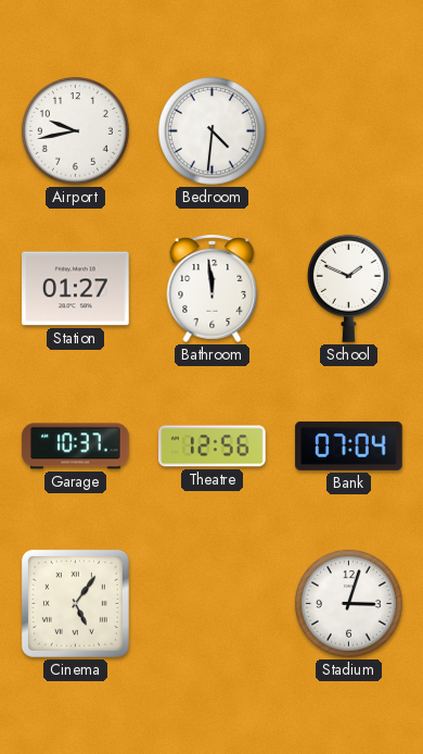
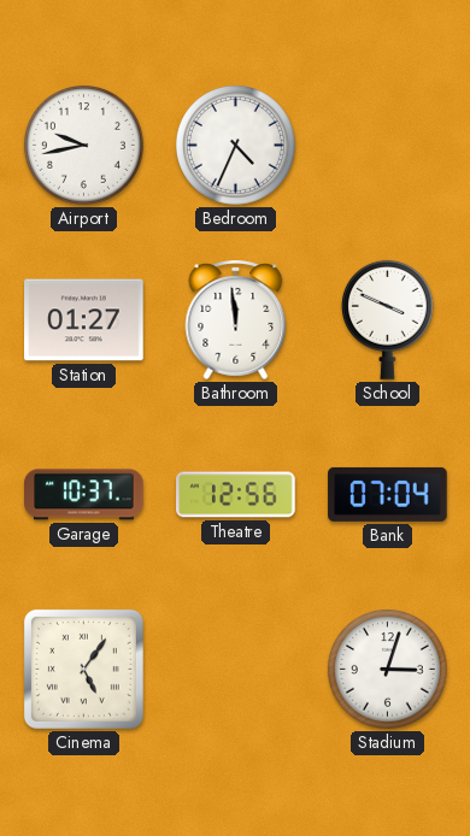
Bedroom: 4:31 -> 4:34 (235, 145)
School: 1:49 -> 3:49 (387, 319)
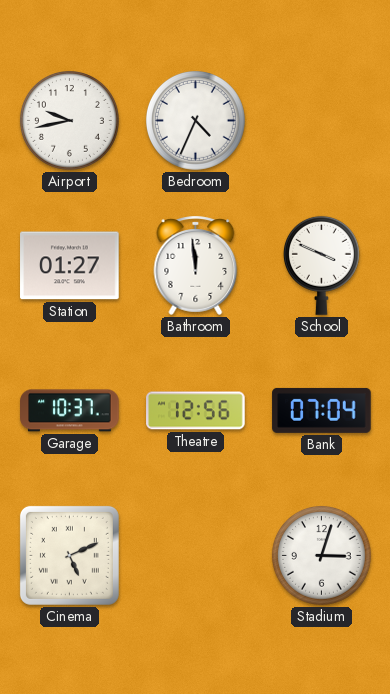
Cinema: 5:06 -> 5:11 (69, 555)
